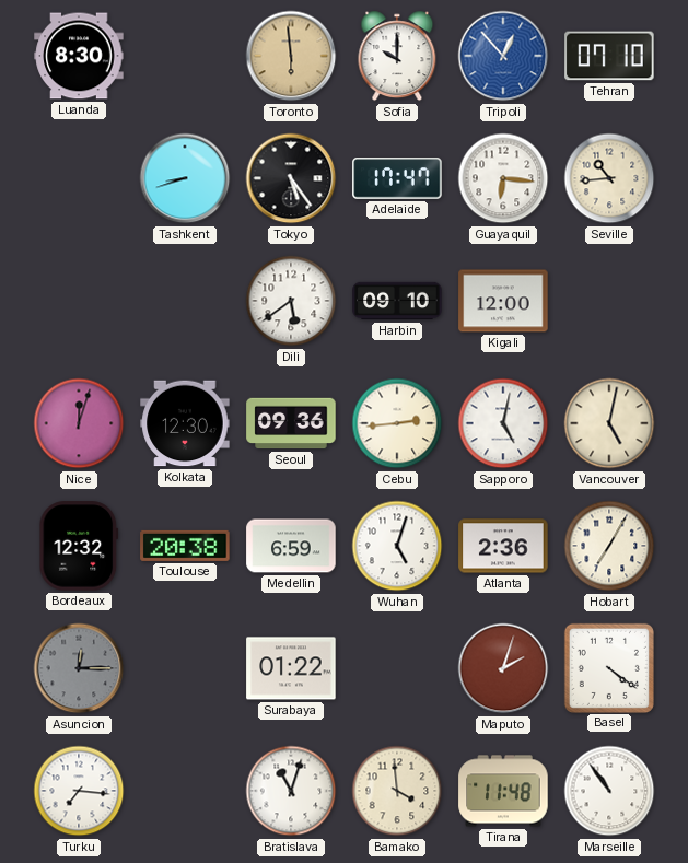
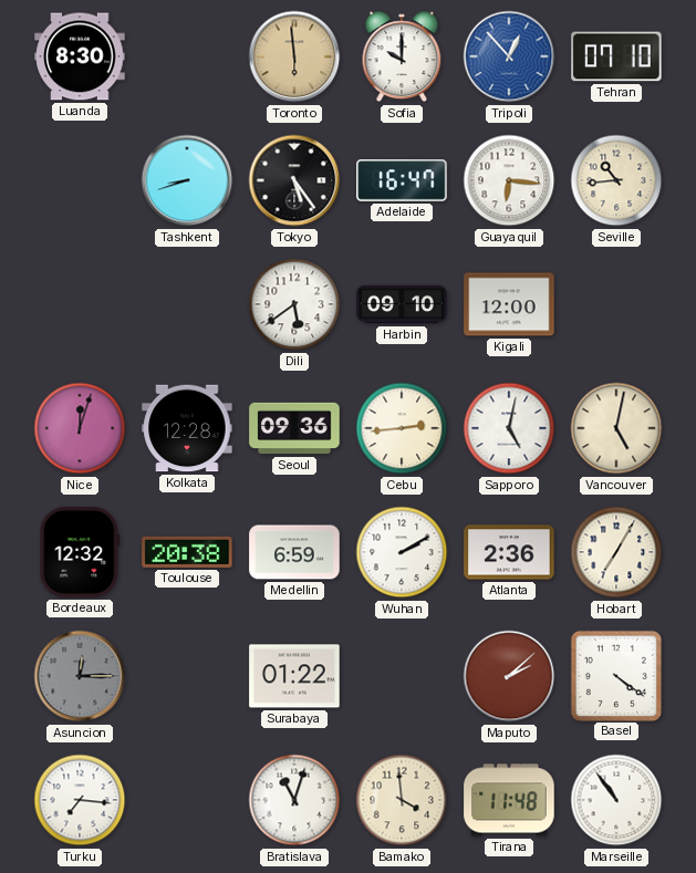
Adelaide: 17:47 -> 16:47 (402, 180)
Kolkata: 12:30 -> 12:28 (187, 428)
Wuhan: 5:03 -> 2:10 (402, 552)
Maputo: 2:03 -> 2:08 (509, 676)
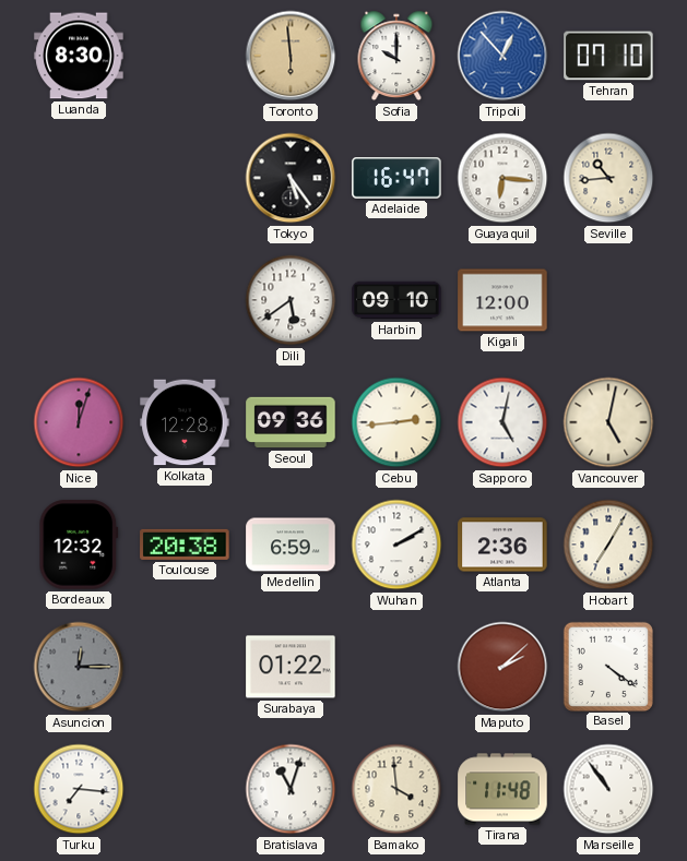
Tashkent: 8:42 -> none (187, 180)
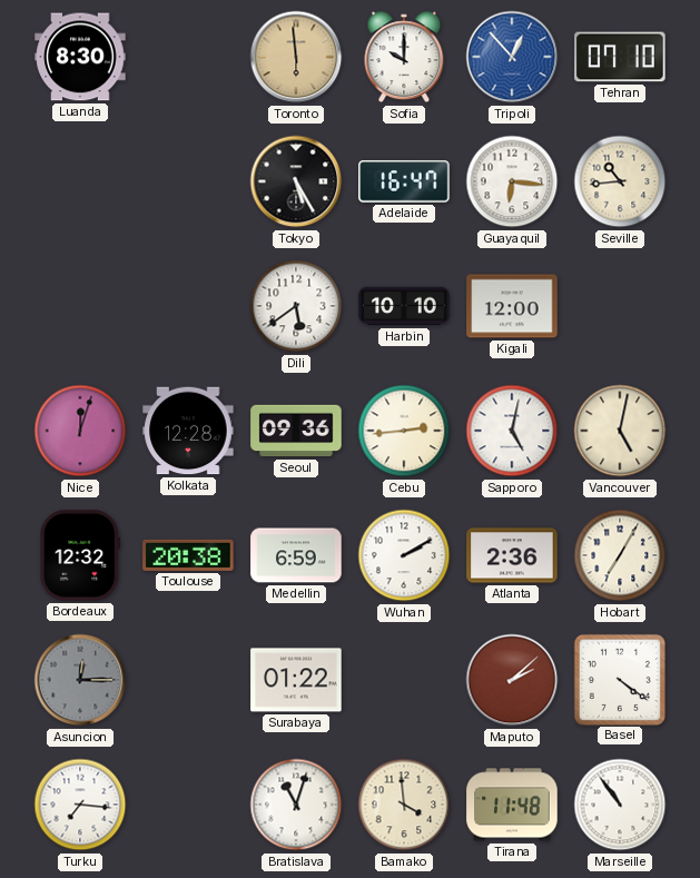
Tokyo: 5:24 -> 5:25 (296, 181)
Harbin: 09:10 -> 10:10 (404, 306)
